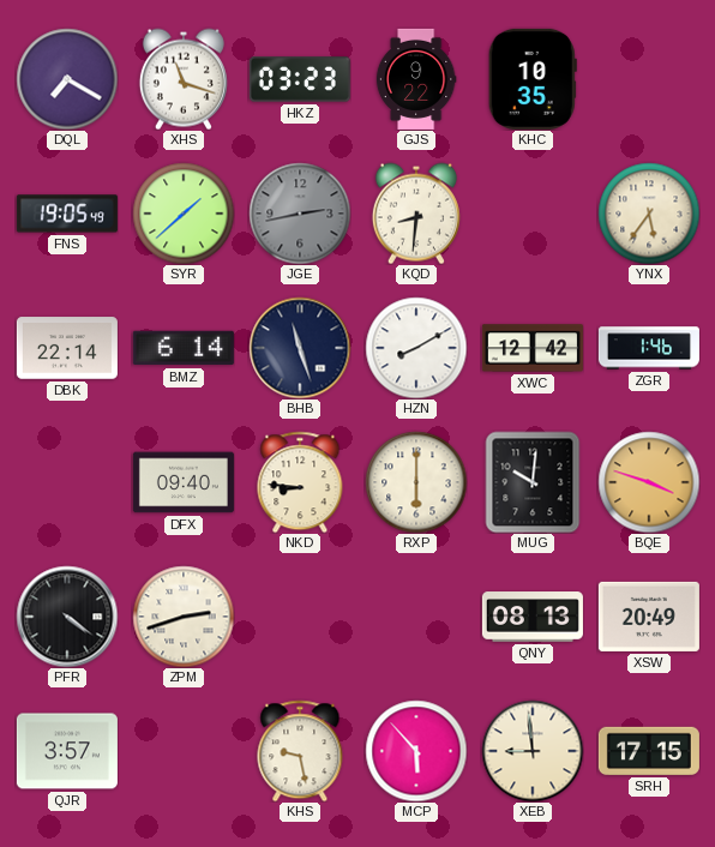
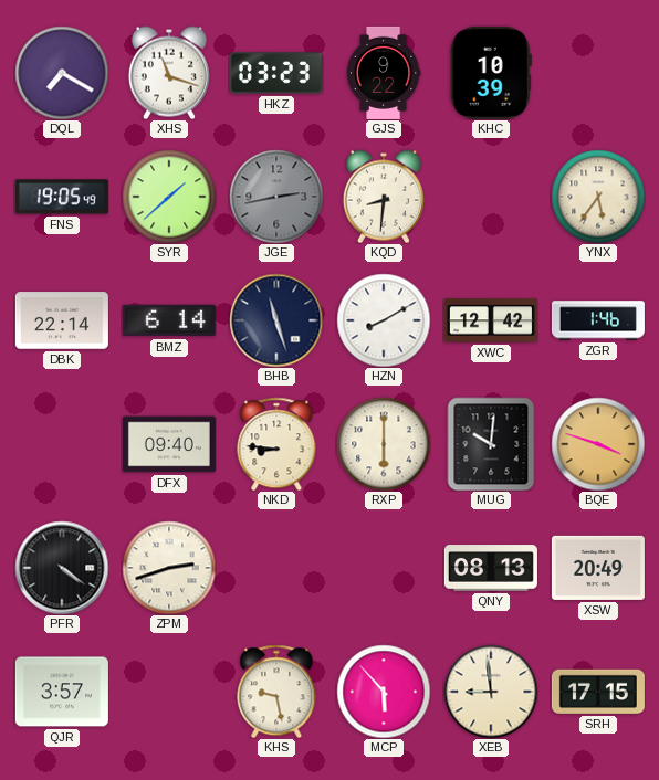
KHC: 10:35 -> 10:39 (491, 73)
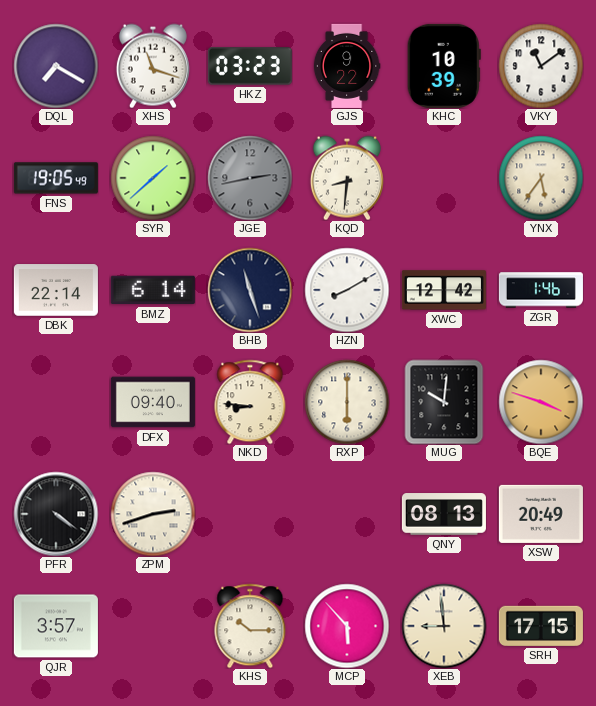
VKY: none -> 11:09 (541, 66)
KHS: 9:28 -> 10:15 (250, 626)
